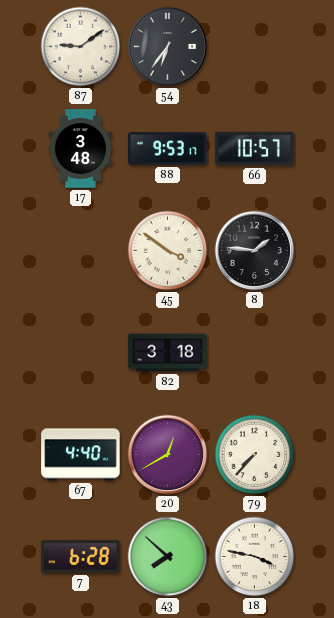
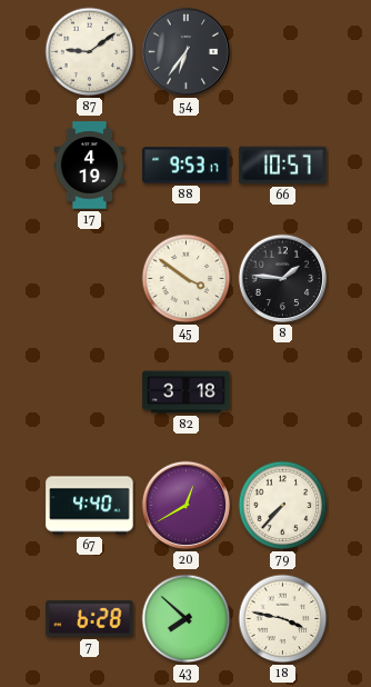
17: 3:48 -> 4:19 (90, 166)
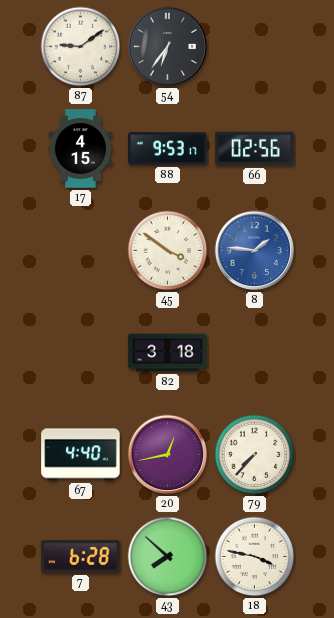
17: 4:19 -> 4:15 (81, 149)
66: 10:57 -> 02:56 (255, 149)
8 dial: black -> blue (255, 251)
20: 12:40 -> 12:43 (168, 455)
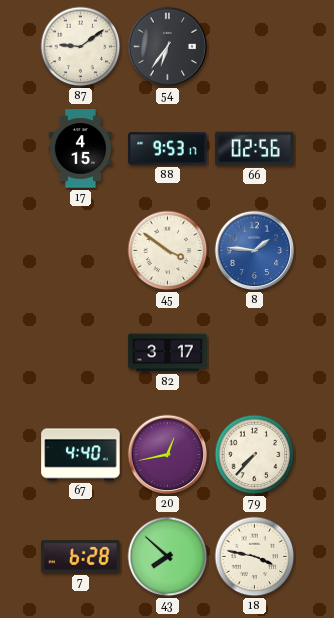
82: 3:18 -> 3:17 (168, 353)
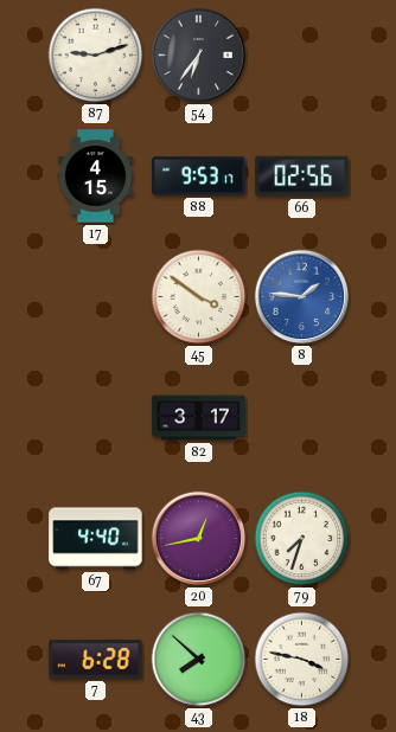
87: 9:09 -> 9:12 (96, 56)
79: 7:37 -> 7:33 (302, 539)
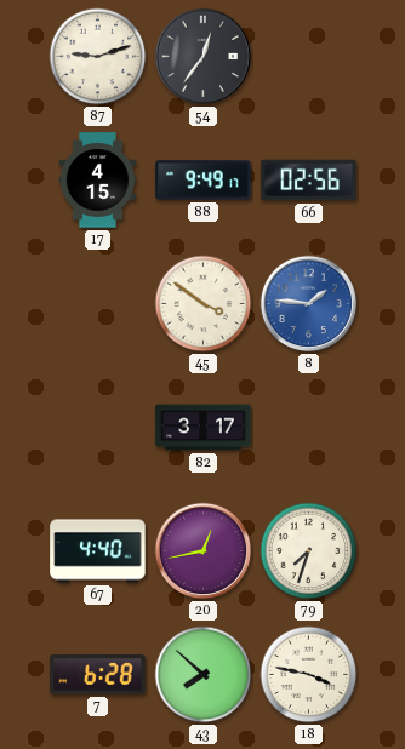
54: 6:36 -> 12:36 (204, 57)
88: 9:53 -> 9:49 (204, 181)
